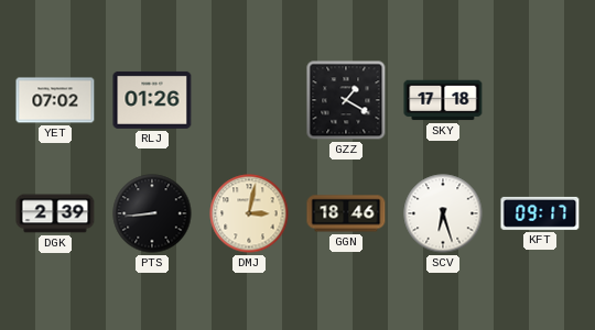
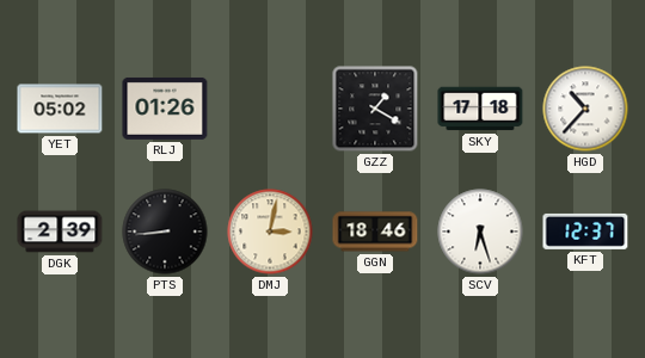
YET: 07:02 -> 05:02 (60, 109)
HGD: none -> 10:37 (585, 109)
KFT: 09:17 -> 12:37 (585, 232)
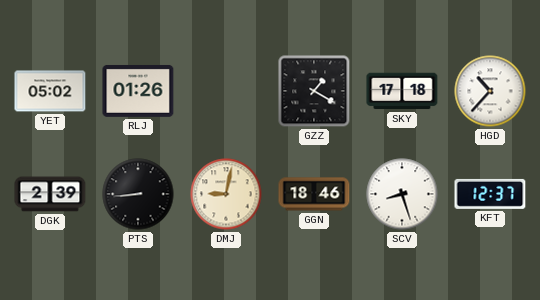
DMJ: 3:02 -> 9:02 (226, 194)
SCV: 6:27 -> 8:27 (402, 194)
